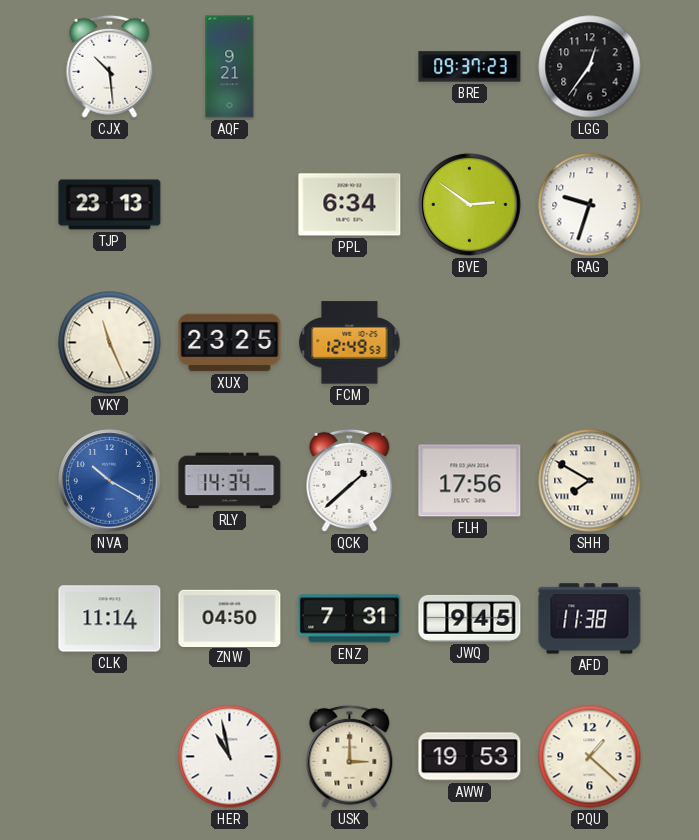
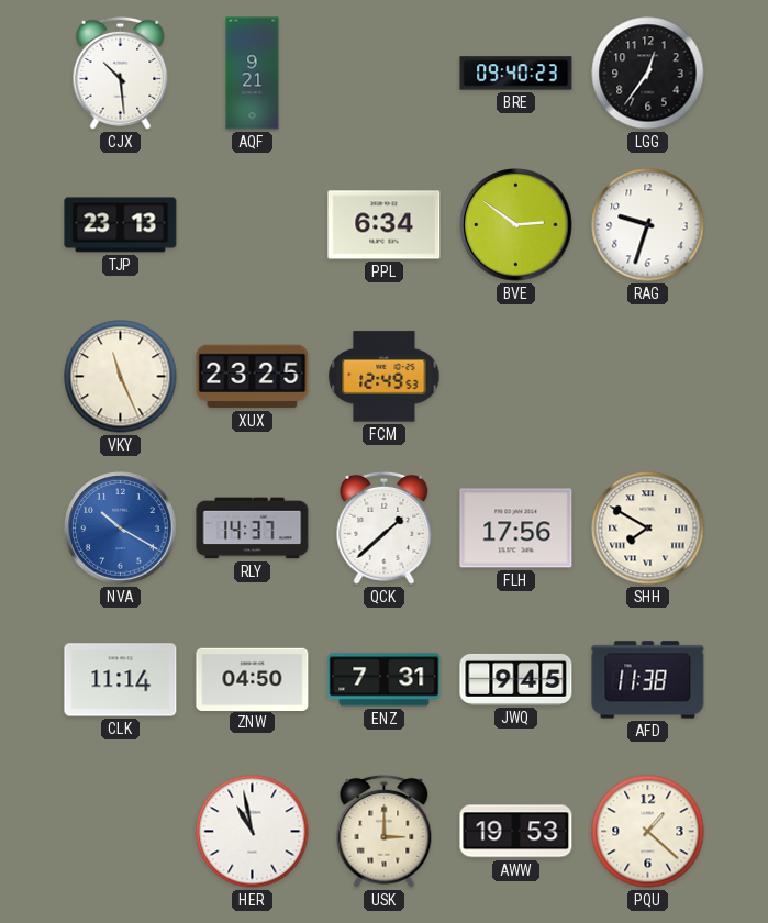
BRE: 09:37 -> 09:40 (516, 74)
RLY: 14:34 -> 14:37 (253, 529)
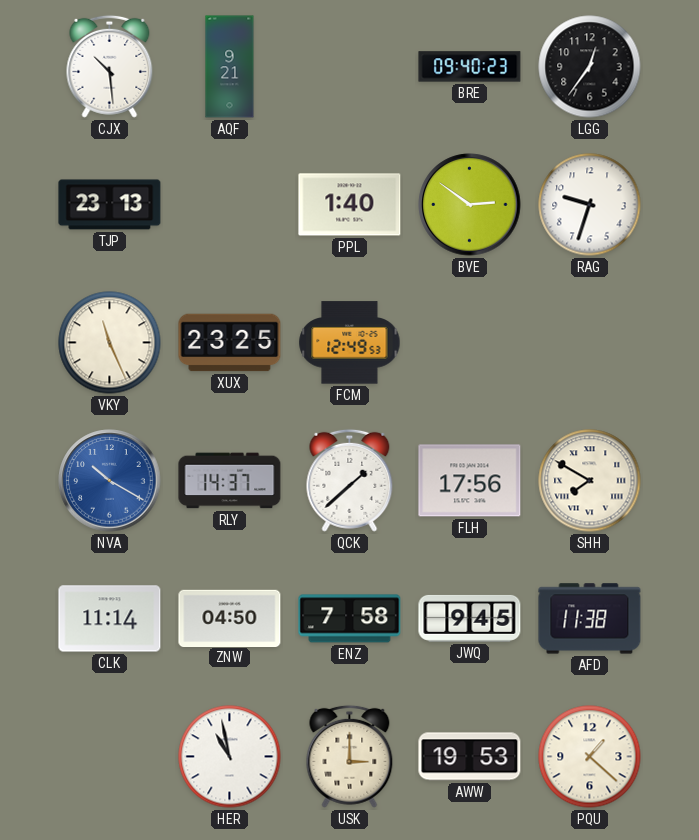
PPL: 6:34 -> 1:40 (350, 205)
ENZ: 7:31 -> 7:58 (350, 619)
